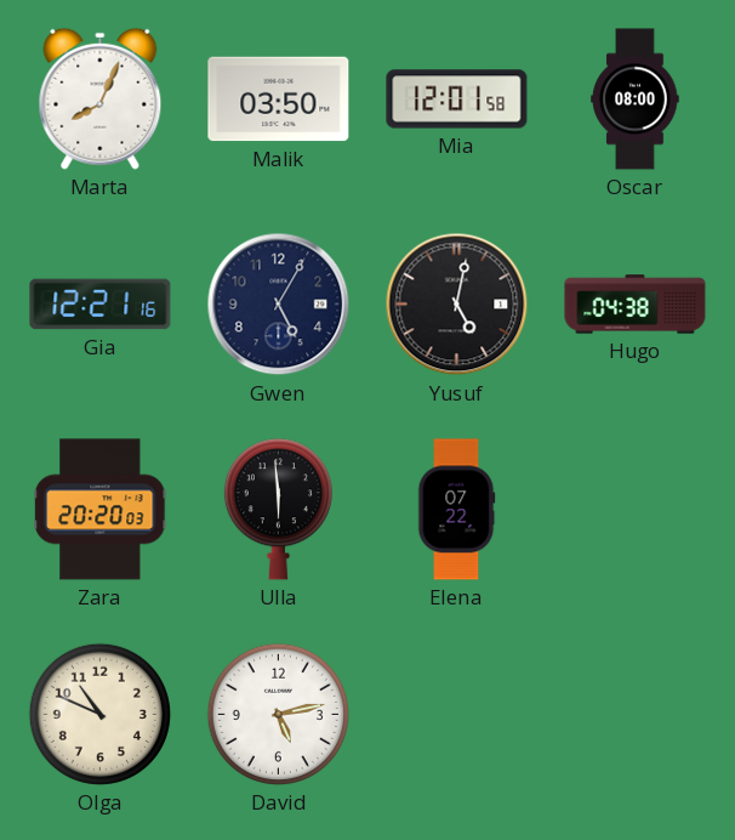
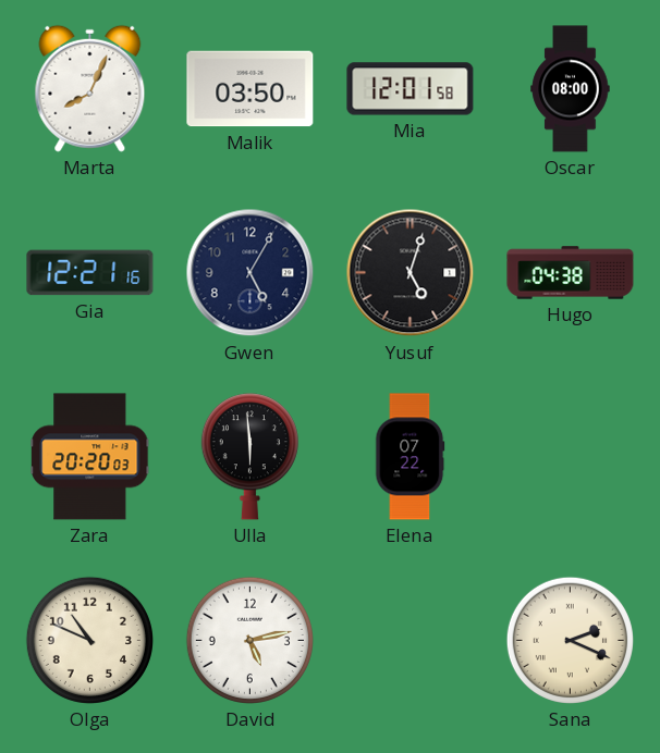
Yusuf: 5:02 -> 5:03 (411, 273)
Sana: none -> 2:19 (570, 640)
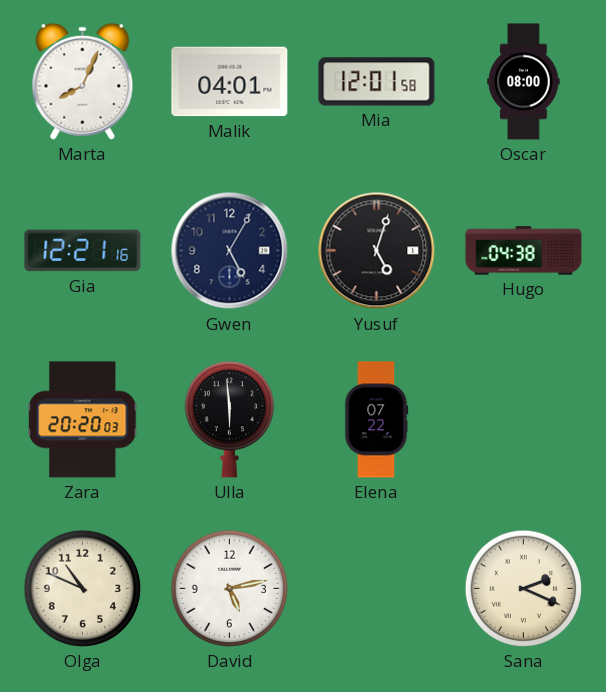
Malik: 03:50 -> 04:01 (230, 82)
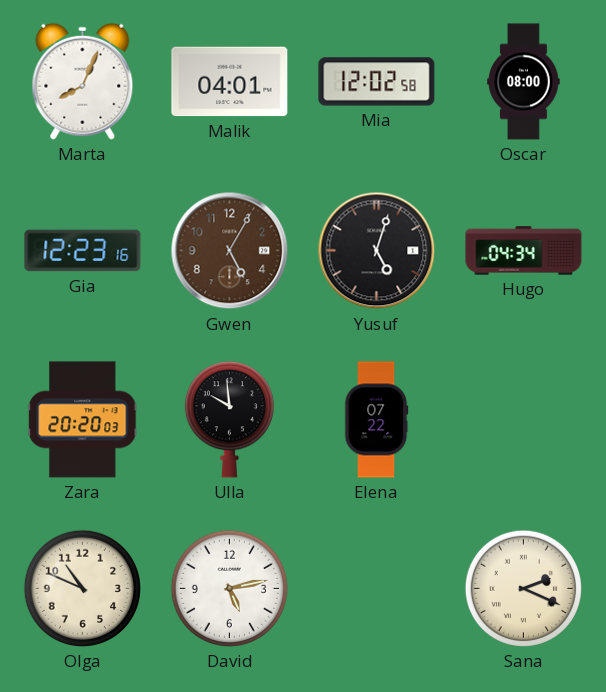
Mia: 12:01 -> 12:02 (377, 82)
Gia: 12:21 -> 12:23 (83, 251)
Gwen dial: navy -> brown (230, 251)
Hugo: 04:38 -> 04:34 (524, 251)
Ulla: 5:59 -> 9:59 (229, 420)
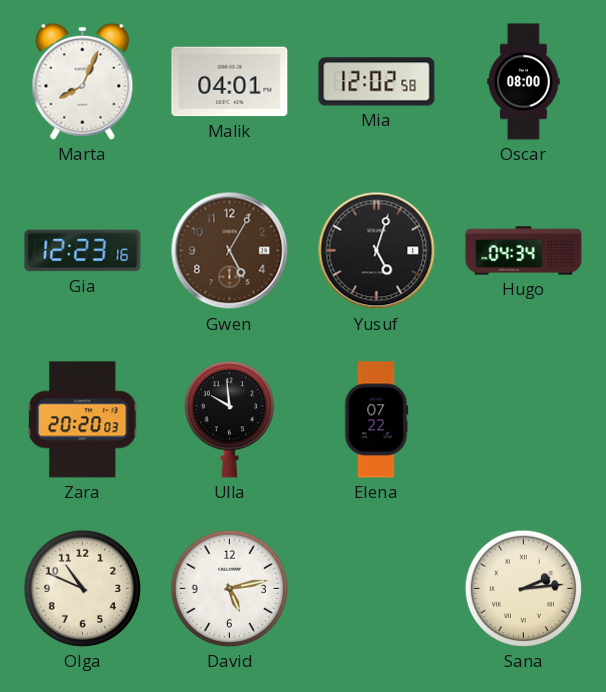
Sana: 2:19 -> 2:14 (523, 588)
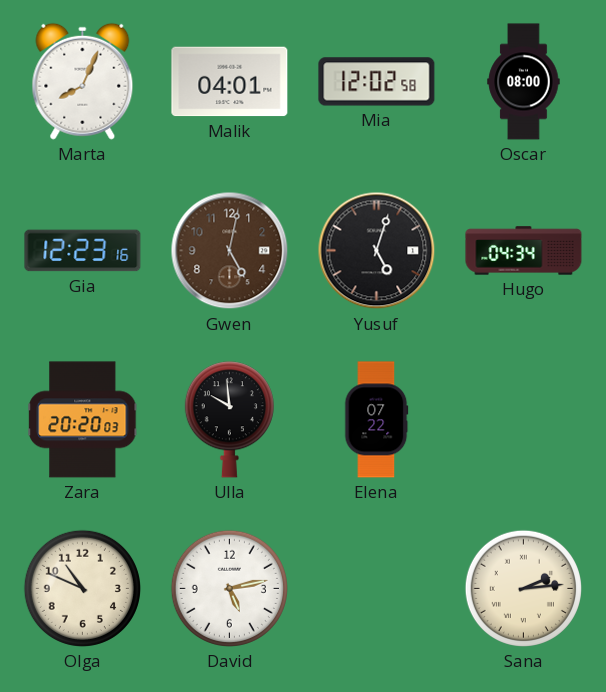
Gwen: 5:05 -> 5:02 (230, 251)
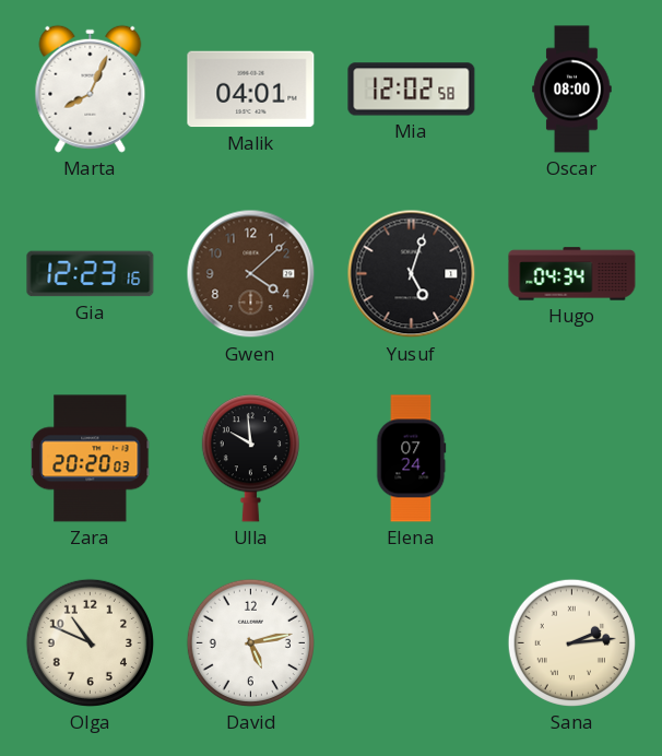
Gwen: 5:02 -> 4:08 (251, 274)
Elena: 07:22 -> 07:24 (412, 459)
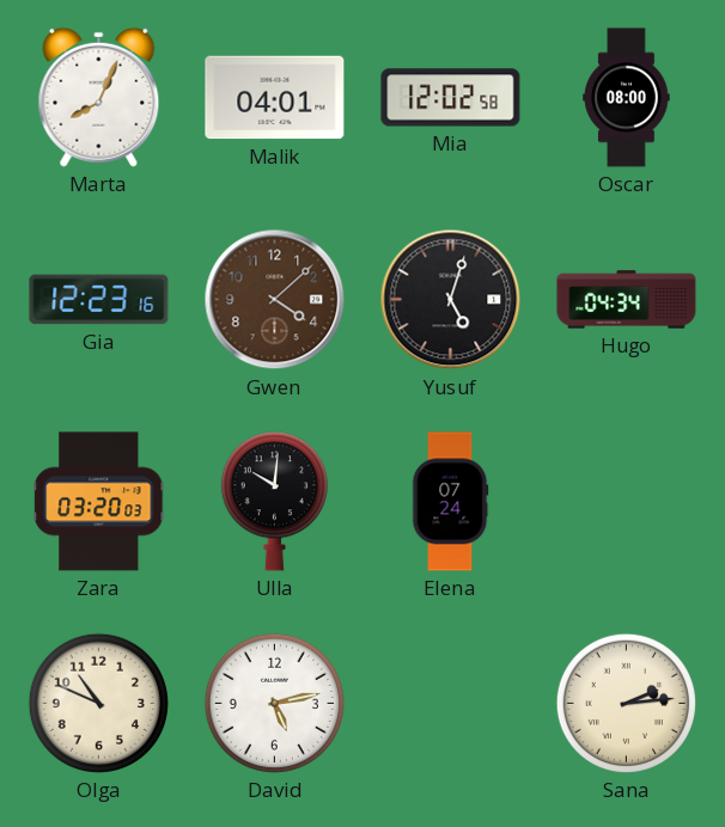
Zara: 20:20 -> 03:20 (99, 502)
Ulla: 9:59 -> 10:01 (274, 502)
